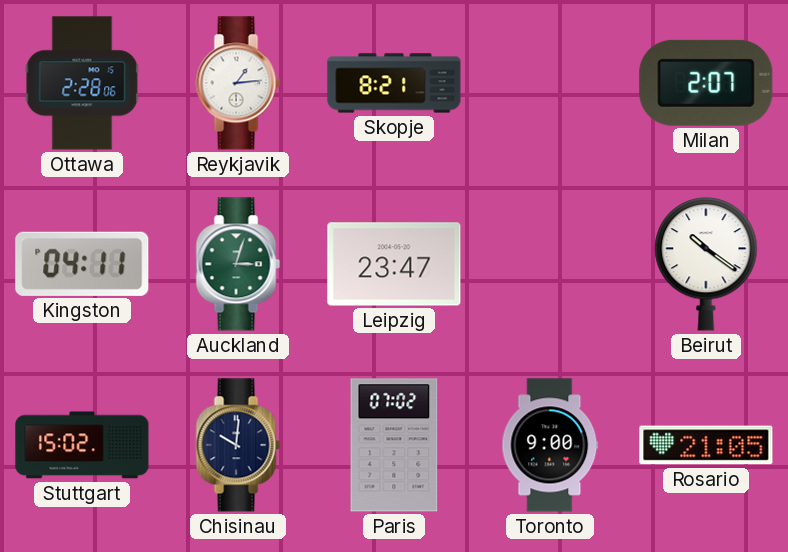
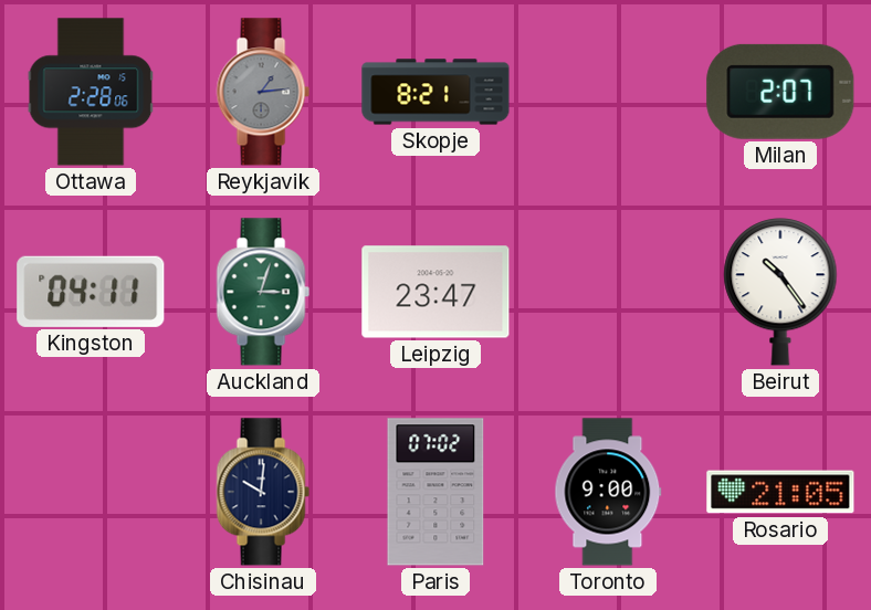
Reykjavik dial: white -> grey (263, 92)
Beirut: 10:21 -> 10:24 (780, 292)
Stuttgart: 15:02 -> none (82, 445)
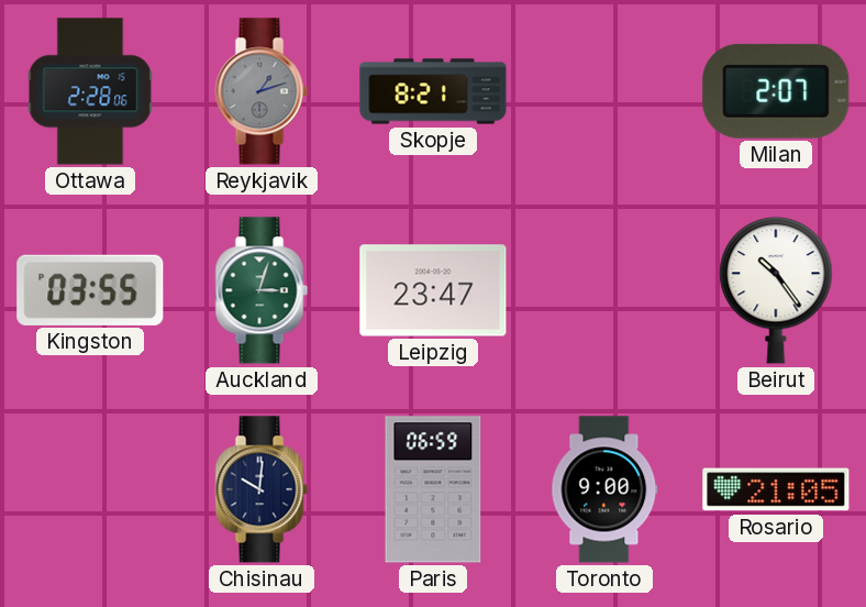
Reykjavik: 1:14 -> 1:12 (262, 91)
Kingston: 04:11 -> 03:55 (90, 290)
Paris: 07:02 -> 06:59 (433, 489)
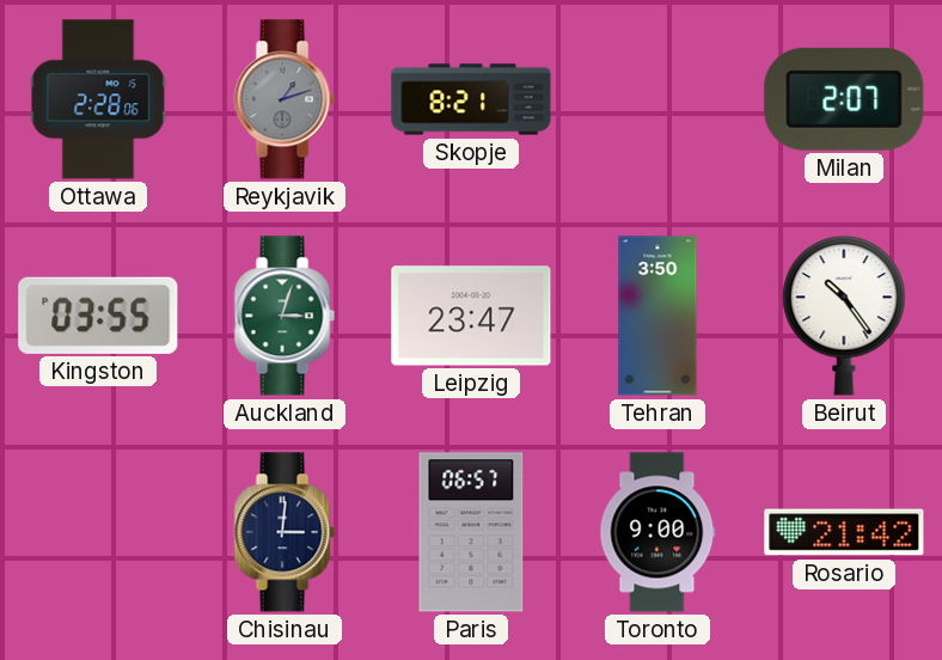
Tehran: none -> 3:50 (657, 316)
Chisinau: 10:01 -> 3:01 (285, 532)
Paris: 06:59 -> 06:57 (471, 532)
Rosario: 21:05 -> 21:42 (844, 532)
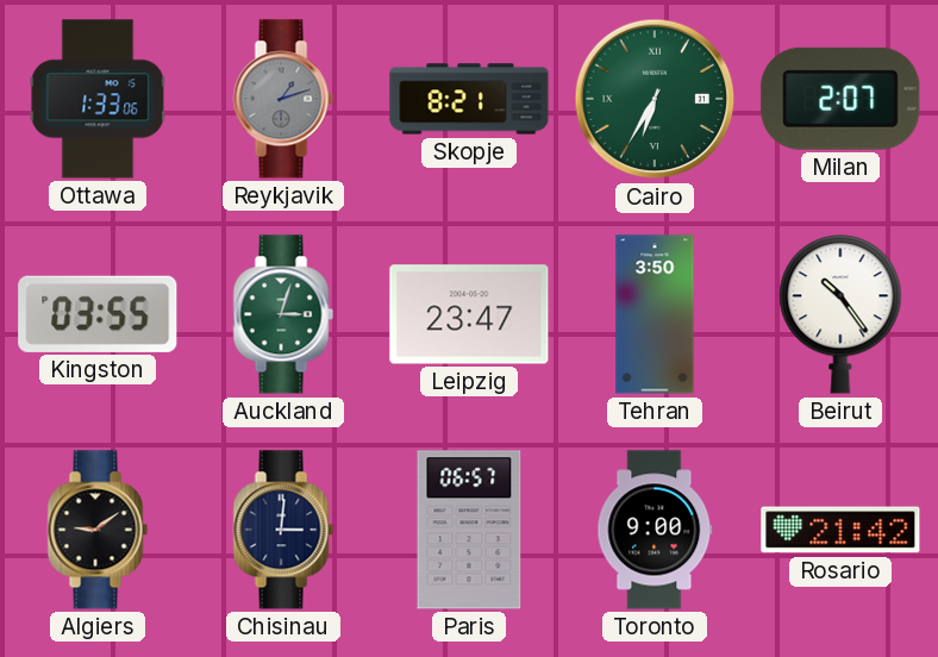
Ottawa: 2:28 -> 1:33 (98, 99)
Cairo: none -> 6:35 (655, 99)
Algiers: none -> 9:09 (98, 530)
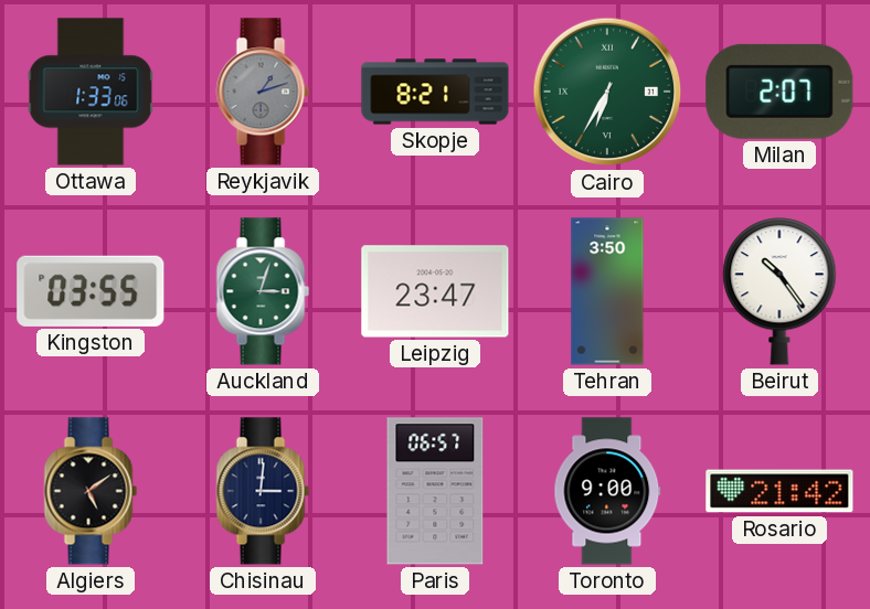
Algiers: 9:09 -> 5:09 (91, 491)
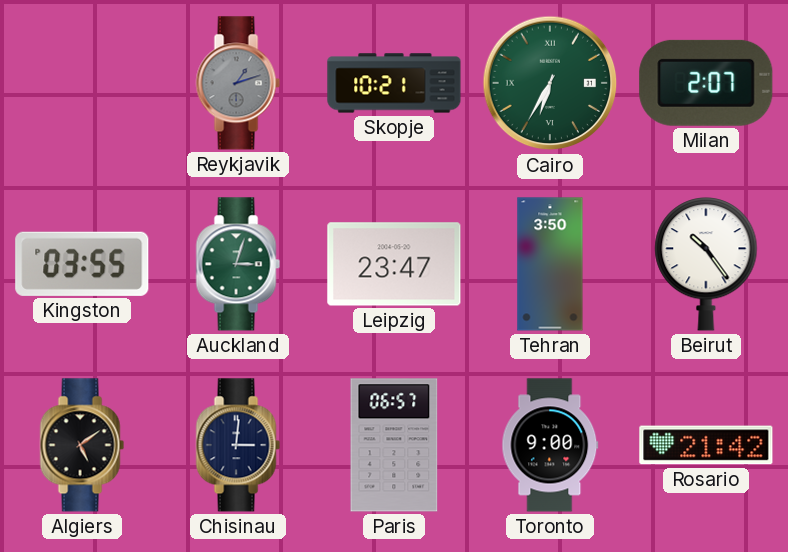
Ottawa: 1:33 -> none (91, 92)
Skopje: 8:21 -> 10:21 (394, 83)
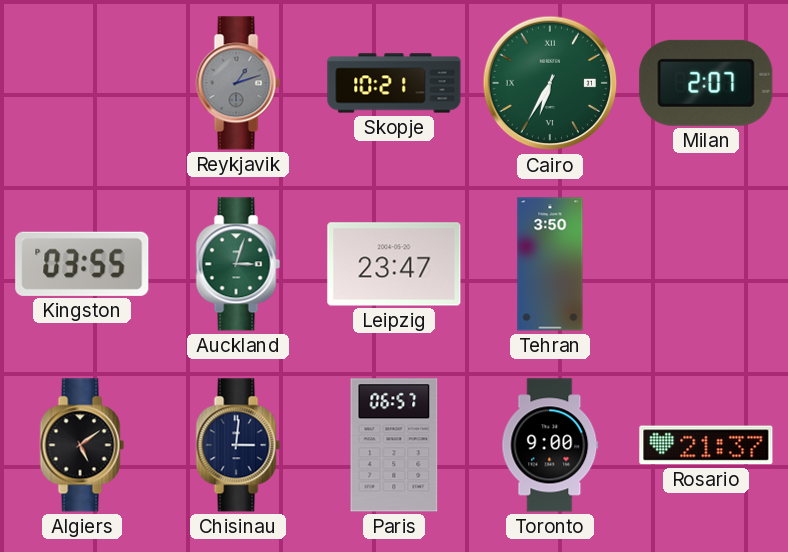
Beirut: 10:24 -> none (706, 264)
Rosario: 21:42 -> 21:37 (706, 445)
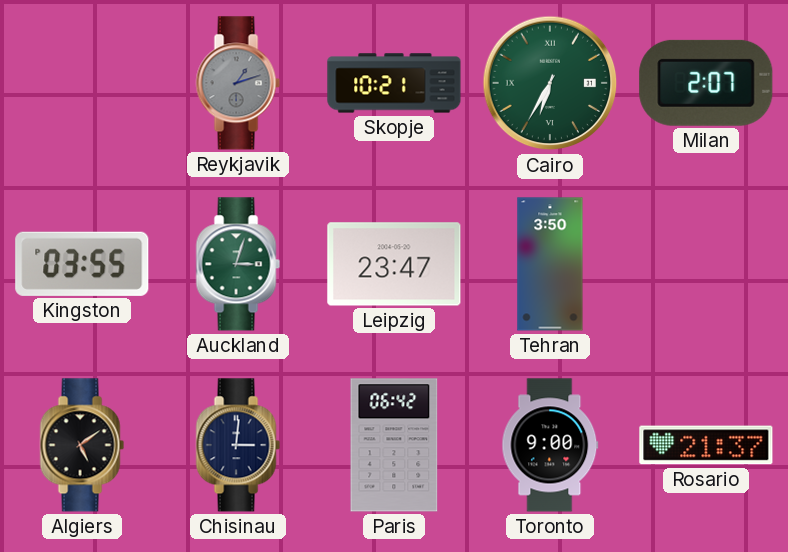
Paris: 06:57 -> 06:42 (394, 445)
